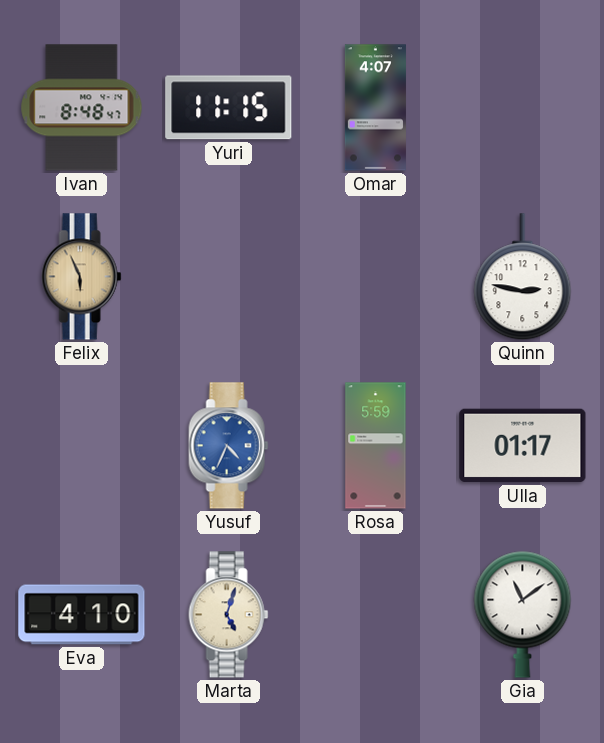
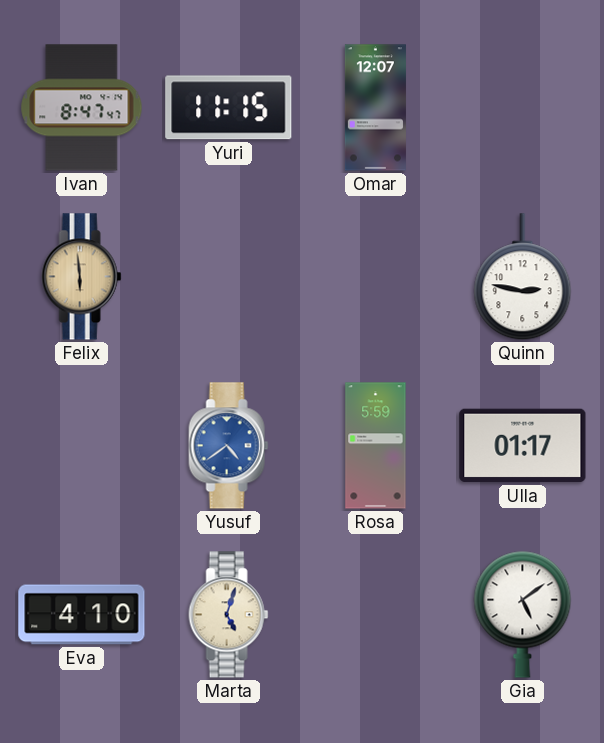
Ivan: 8:48 -> 8:47 (82, 108)
Omar: 4:07 -> 12:07 (375, 108)
Felix: 5:56 -> 5:59 (82, 277)
Yusuf: 4:34 -> 4:39 (229, 446)
Gia: 11:09 -> 5:09 (523, 614)
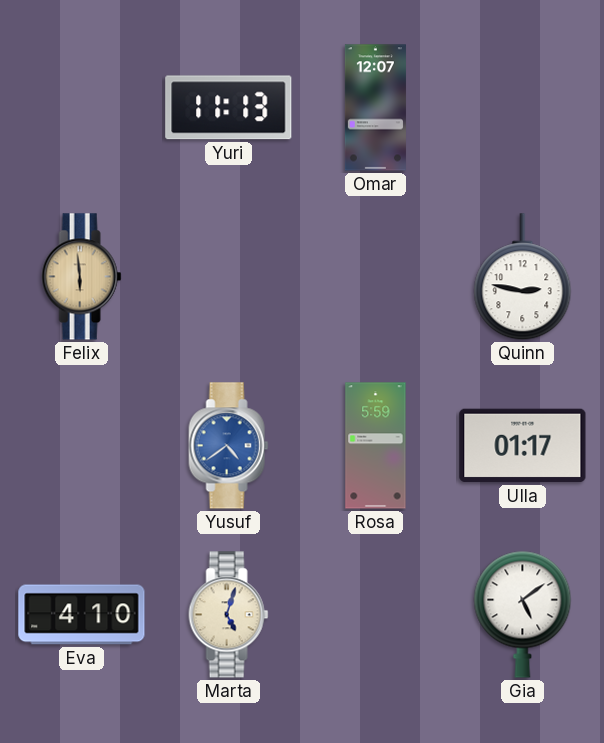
Ivan: 8:47 -> none (82, 108)
Yuri: 11:15 -> 11:13 (229, 108)
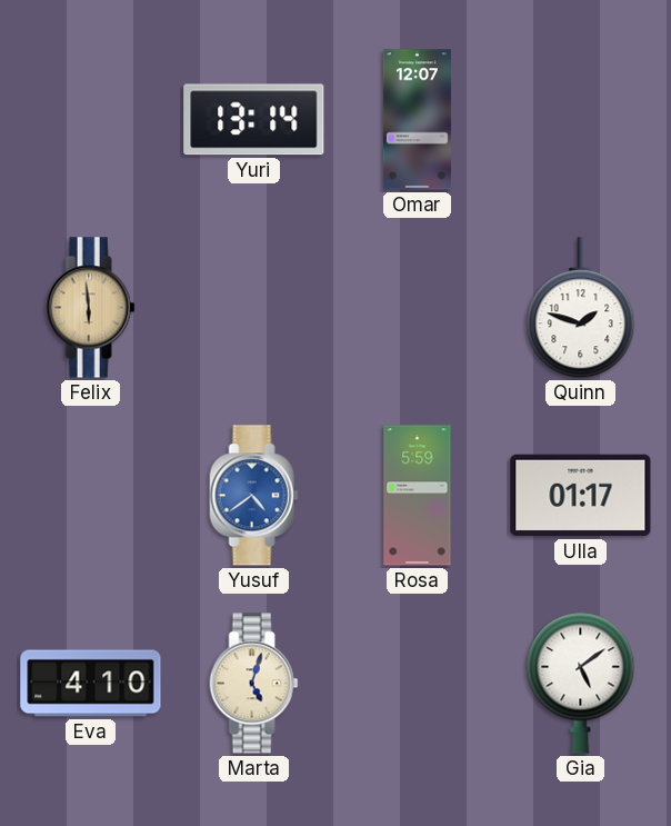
Yuri: 11:13 -> 13:14 (254, 120)
Quinn: 2:47 -> 1:48 (581, 308)
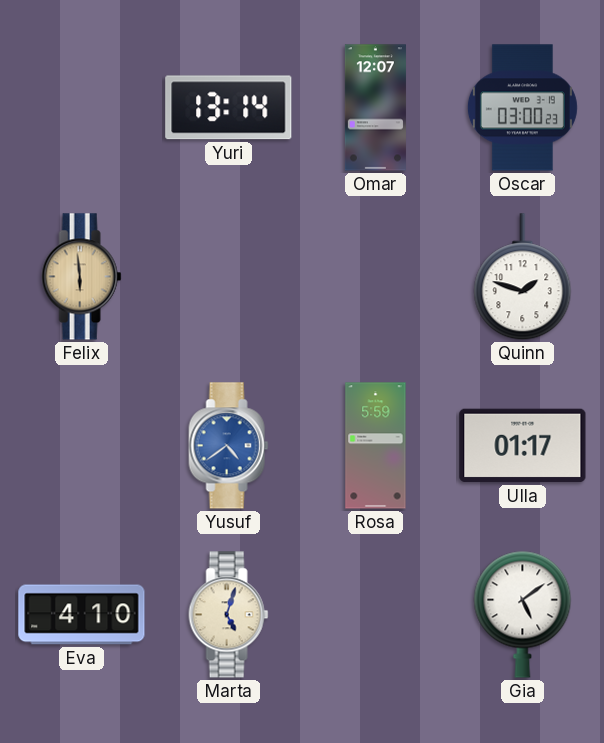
Oscar: none -> 03:00 (522, 108)
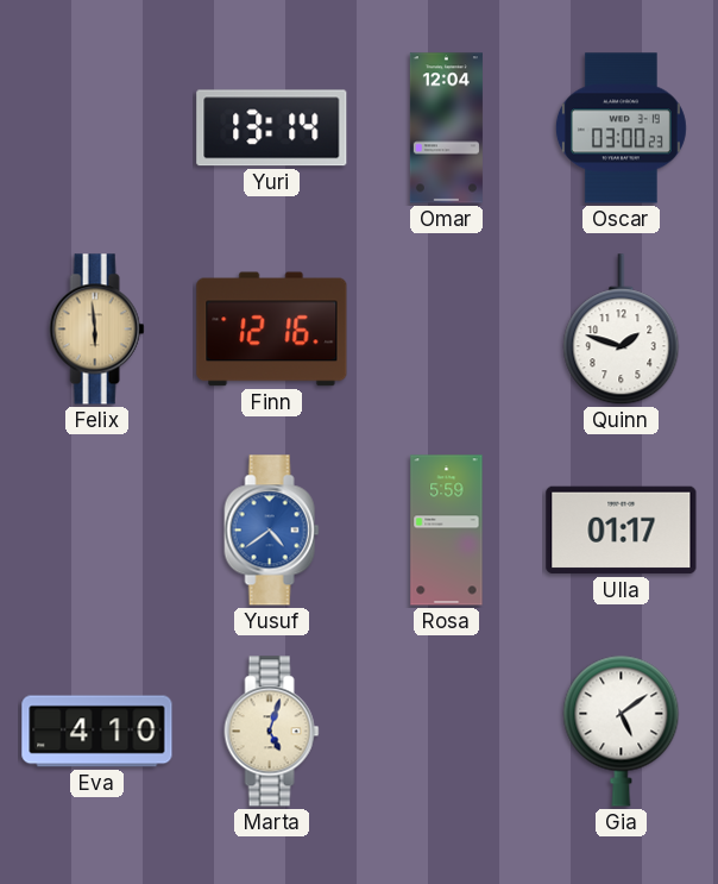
Omar: 12:07 -> 12:04 (446, 128)
Finn: none -> 12:16 (272, 330)
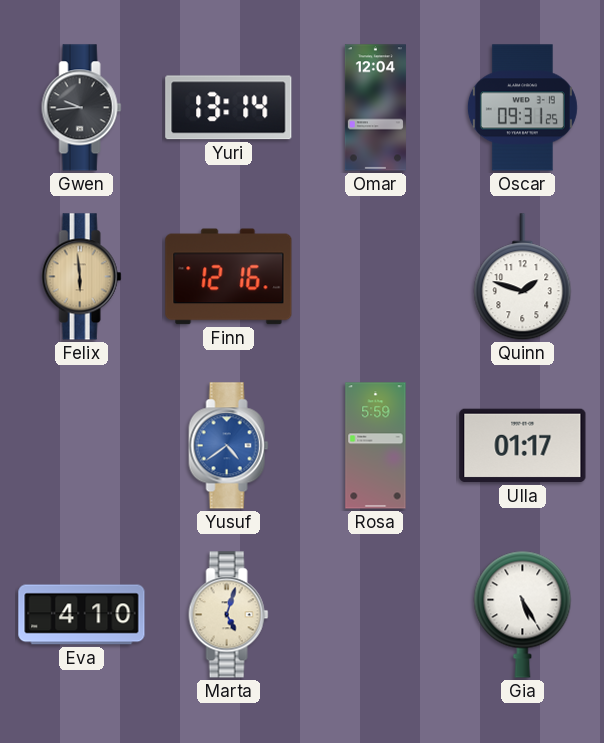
Gwen: none -> 9:44 (82, 108)
Oscar: 03:00 -> 09:31 (522, 108)
Gia: 5:09 -> 5:25 (523, 614)
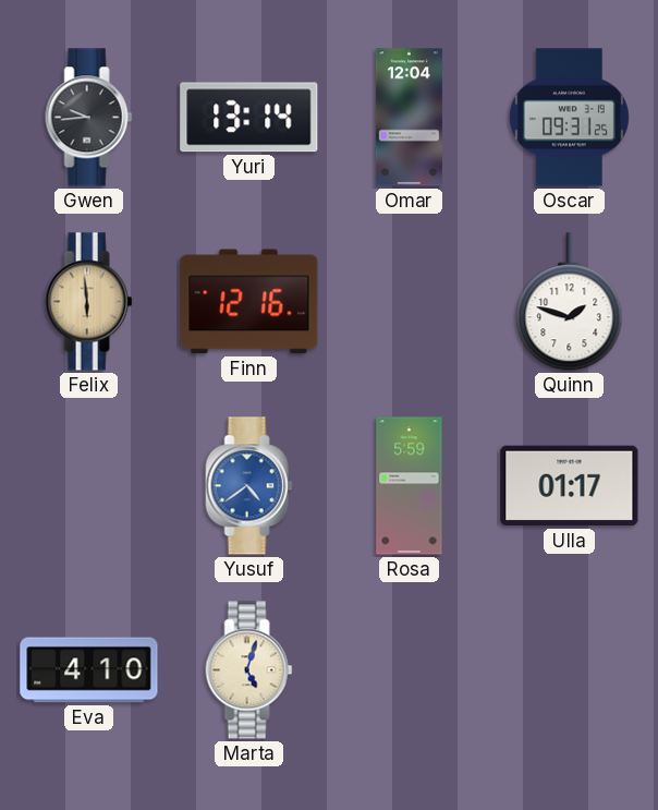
Gia: 5:25 -> none (523, 614)
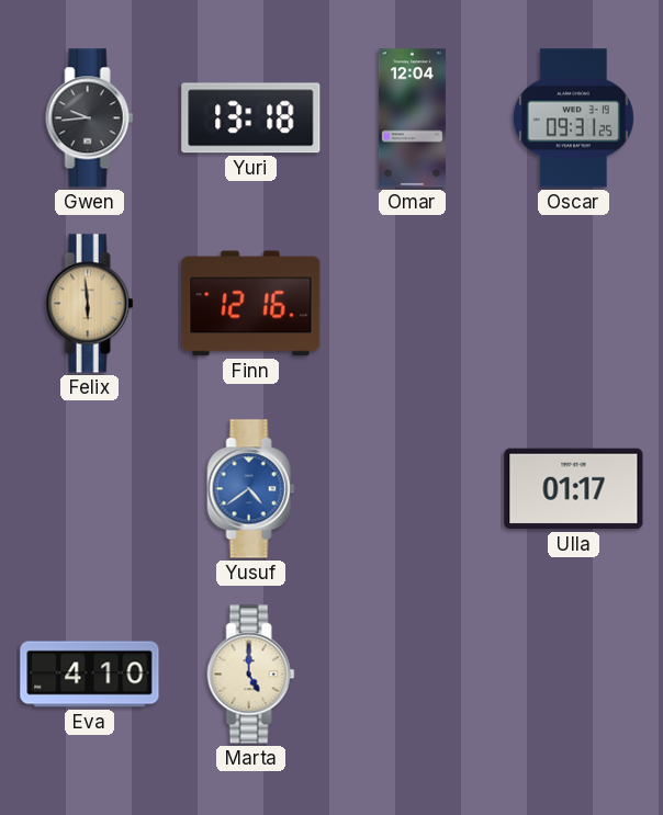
Yuri: 13:14 -> 13:18 (251, 118)
Quinn: 1:48 -> none (570, 302)
Rosa: 5:59 -> none (410, 486)
Marta: 5:03 -> 5:00 (251, 675)
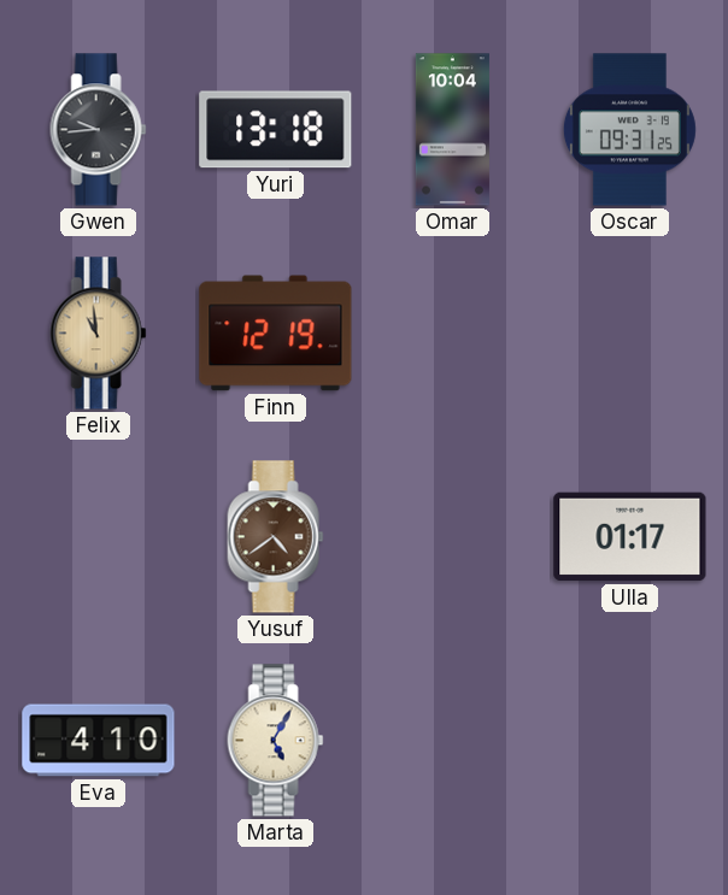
Omar: 12:04 -> 10:04 (452, 130)
Felix: 5:59 -> 10:59 (99, 334)
Finn: 12:16 -> 12:19 (276, 334)
Yusuf dial: blue -> brown (276, 537)
Marta: 5:00 -> 5:05 (276, 741)
